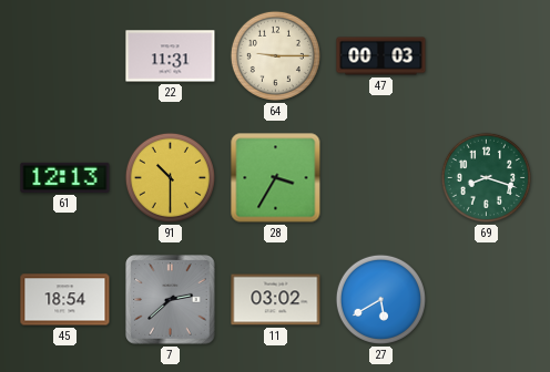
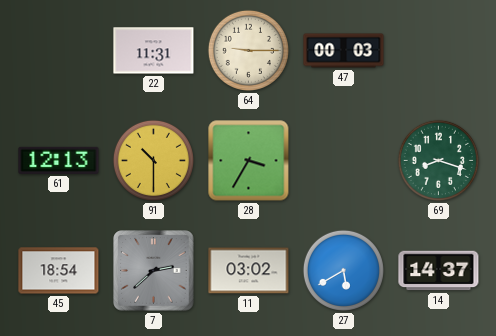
14: none -> 14:37 (439, 271)
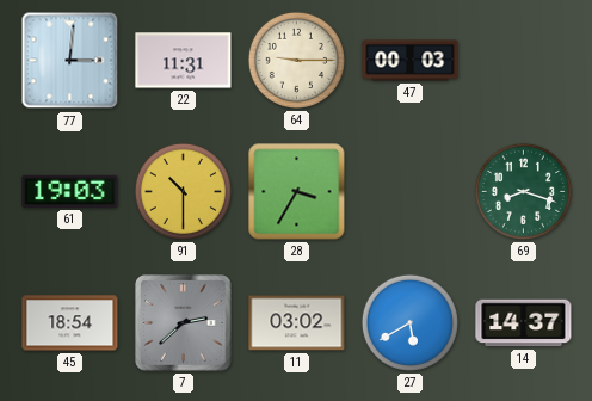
77: none -> 3:01 (70, 61)
61: 12:13 -> 19:03 (70, 191)
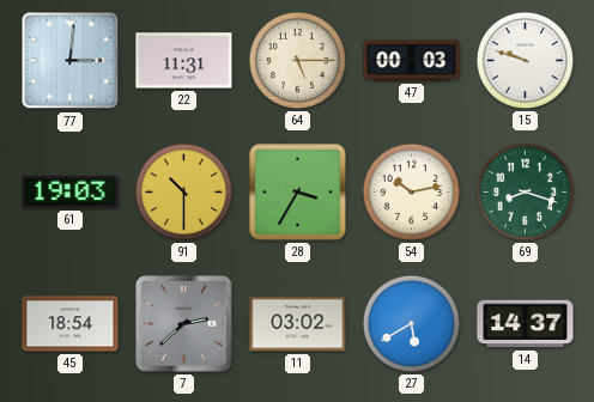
64: 9:15 -> 5:15 (297, 60)
15: none -> 9:48 (525, 60)
54: none -> 10:13 (411, 191)
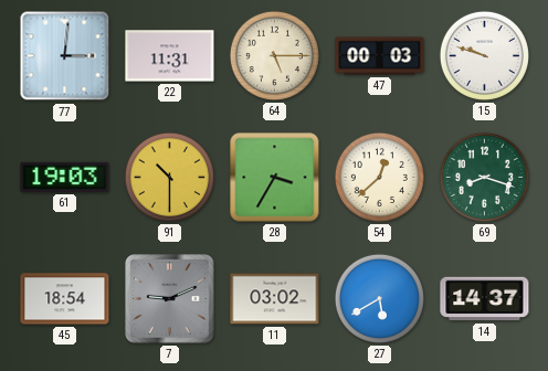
54: 10:13 -> 12:38 (379, 177)
7: 2:38 -> 9:11 (170, 299)
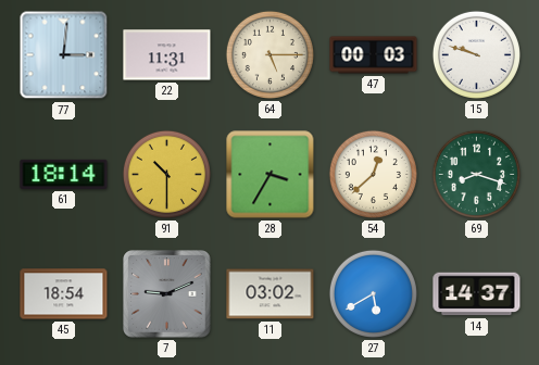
61: 19:03 -> 18:14 (64, 174)
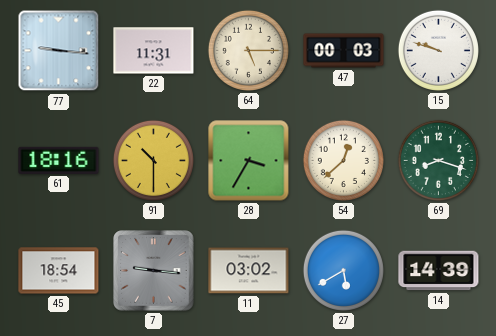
77: 3:01 -> 9:16 (59, 51)
61: 18:14 -> 18:16 (59, 160)
7: 9:11 -> 9:16 (154, 271)
14: 14:37 -> 14:39 (439, 271)
